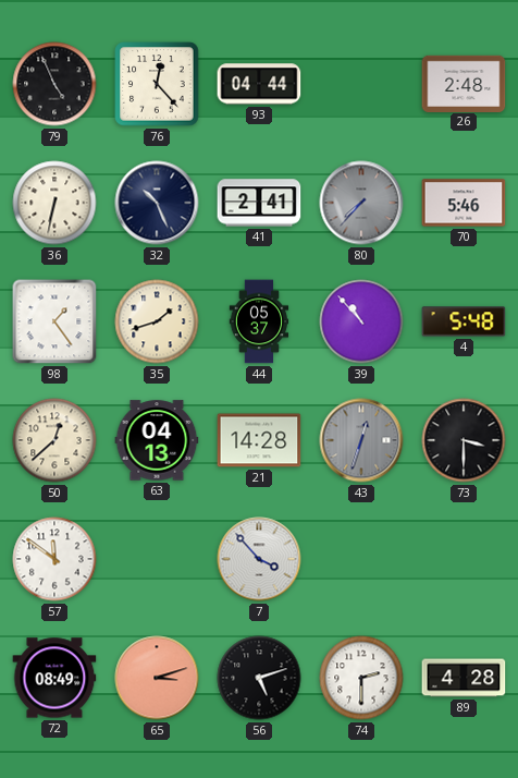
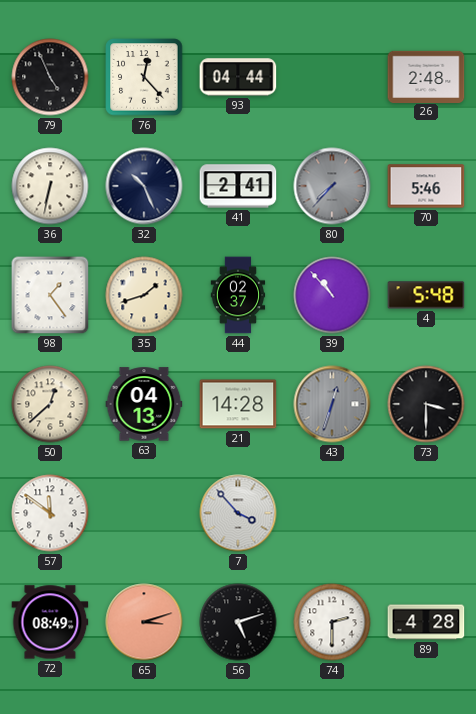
44: 05:37 -> 02:37 (238, 295)
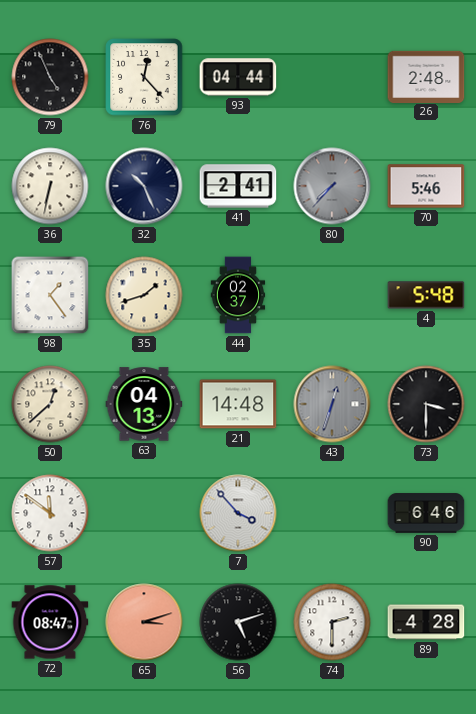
39: 10:53 -> none (332, 295)
21: 14:28 -> 14:48 (238, 404)
90: none -> 6:46 (426, 513)
72: 08:49 -> 08:47 (50, 622)
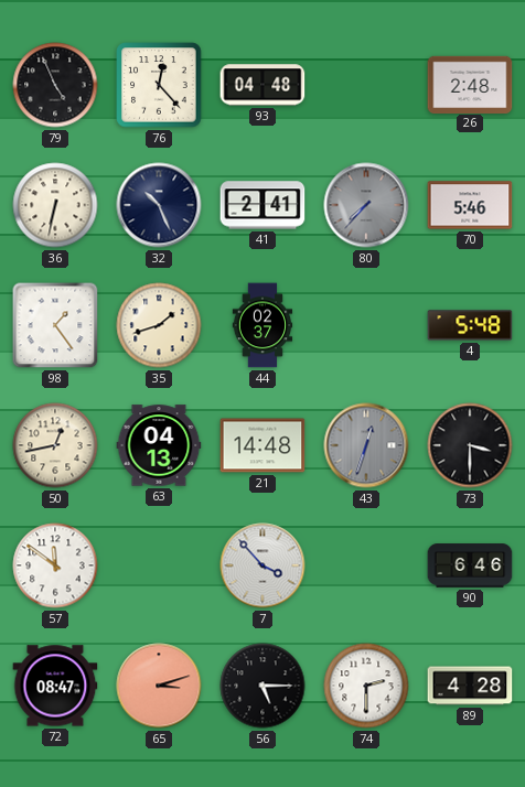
93: 04:44 -> 04:48 (262, 85)
50: 12:38 -> 12:43 (55, 445)
56: 5:12 -> 5:15 (262, 686)
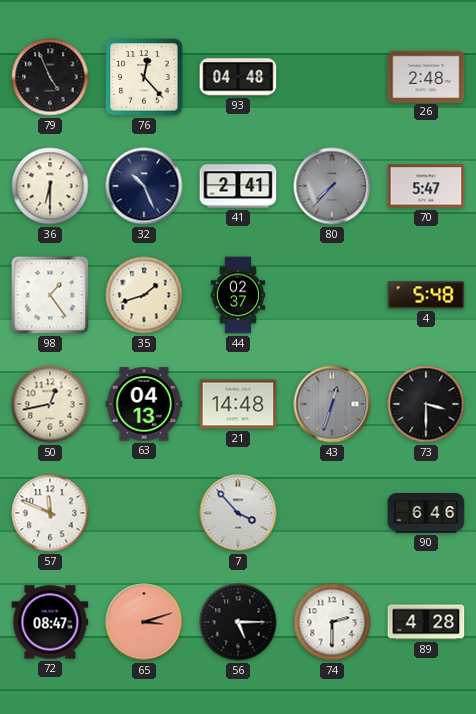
36: 6:32 -> 6:30 (50, 186)
70: 5:46 -> 5:47 (426, 186)
57: 11:51 -> 11:49 (50, 513)
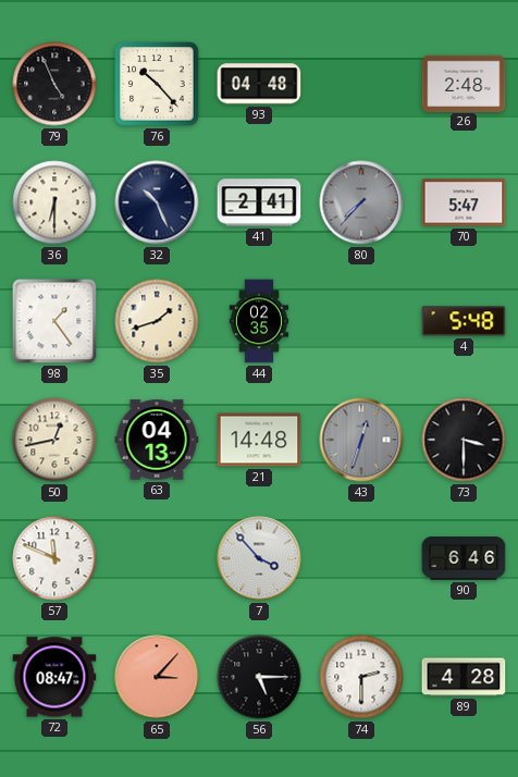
76: 12:23 -> 10:23 (157, 84)
44: 02:37 -> 02:35 (259, 321)
65: 3:12 -> 3:07 (157, 677)
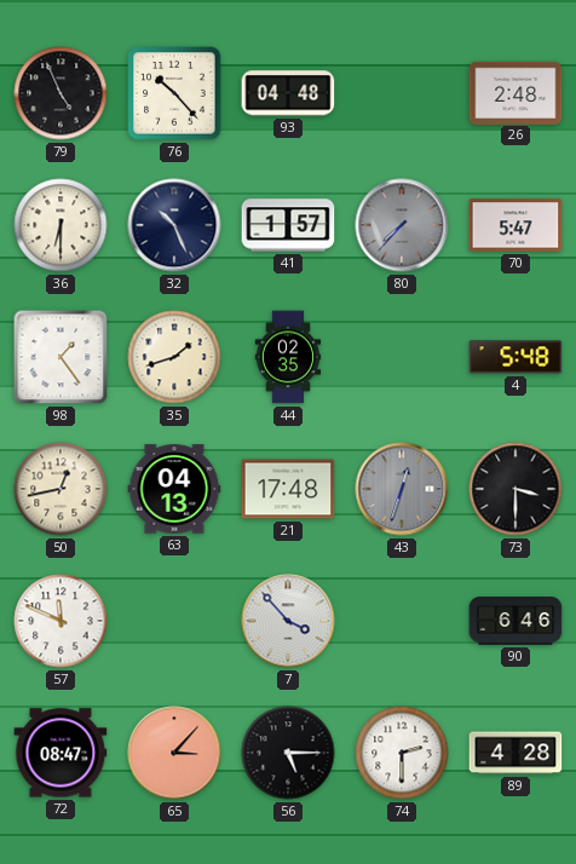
41: 2:41 -> 1:57 (288, 225)
21: 14:48 -> 17:48 (288, 489)
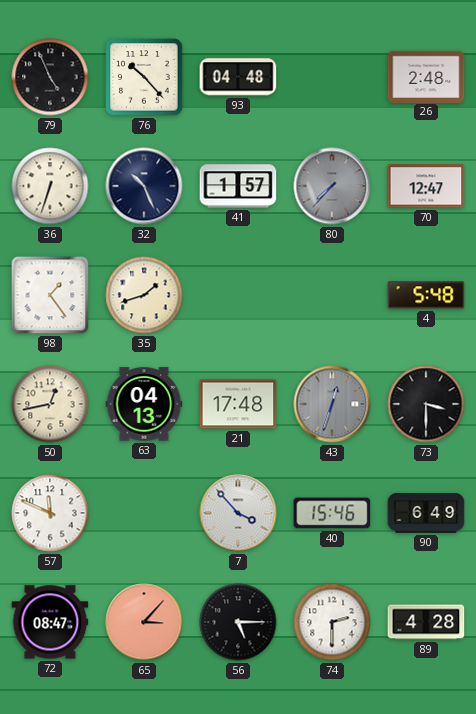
36: 6:30 -> 6:33 (50, 186)
70: 5:47 -> 12:47 (426, 186)
44: 02:35 -> none (288, 357)
40: none -> 15:46 (332, 513)
90: 6:46 -> 6:49 (426, 513)
